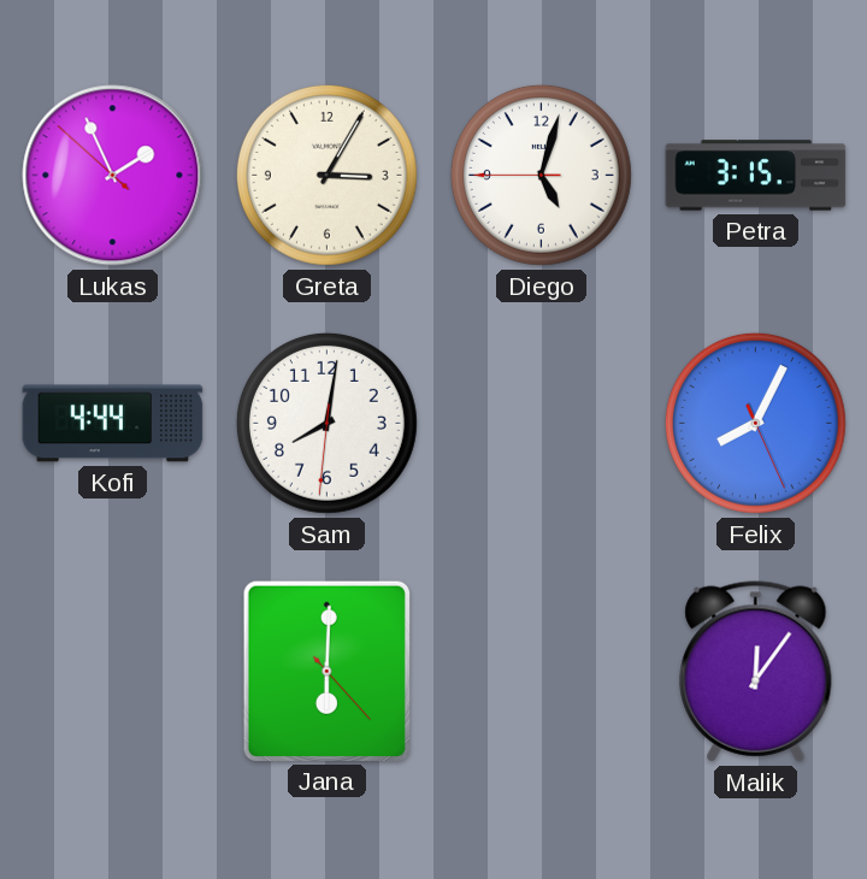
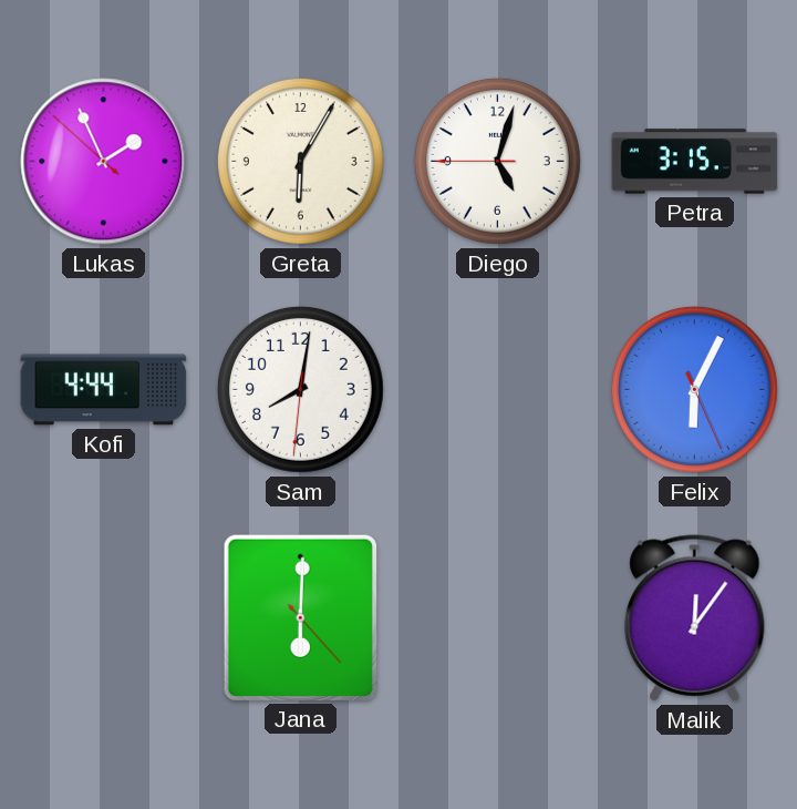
Greta: 3:05 -> 6:05 (300, 161)
Felix: 8:04 -> 6:04 (694, 389)
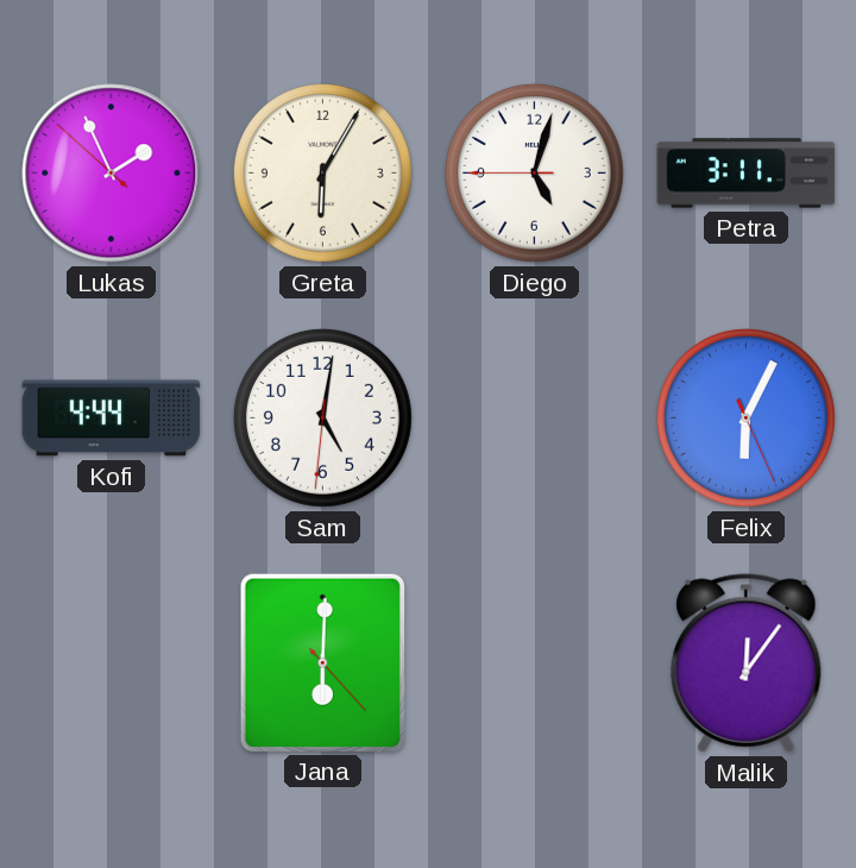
Petra: 3:15 -> 3:11 (747, 174)
Sam: 8:01 -> 5:01 (322, 417)
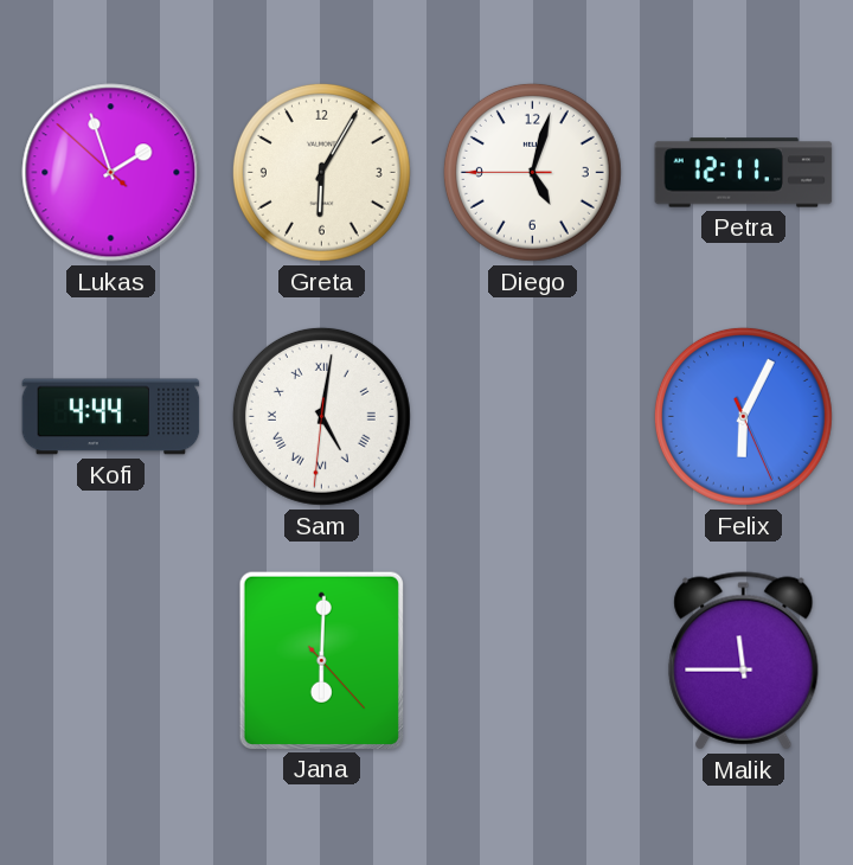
Lukas: 1:55 -> 1:56 (111, 173)
Petra: 3:11 -> 12:11 (744, 173)
Sam numerals: Arabic -> Roman (321, 416)
Malik: 12:06 -> 11:45 (744, 661)
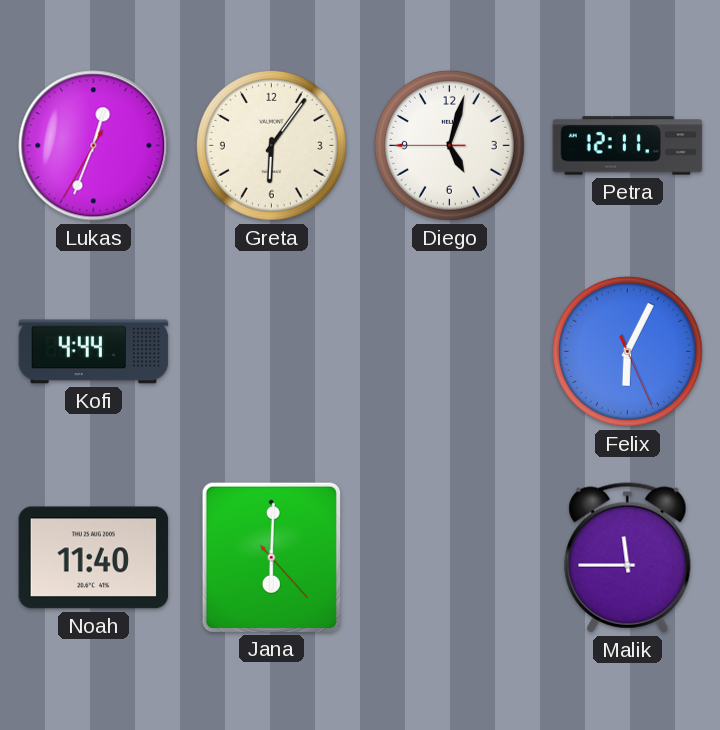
Lukas: 1:56 -> 12:33 (94, 146)
Greta: 6:05 -> 6:06 (271, 145)
Sam: 5:01 -> none (321, 416)
Noah: none -> 11:40 (94, 558)
